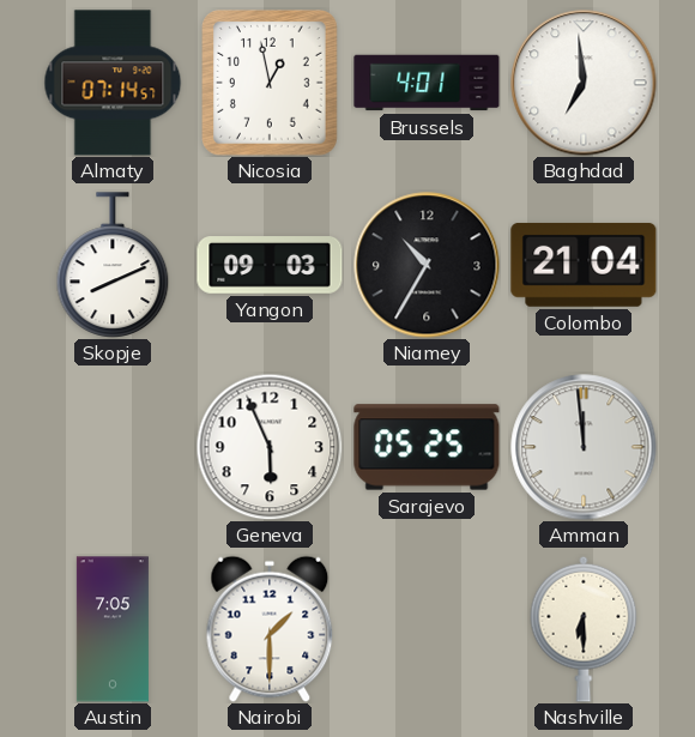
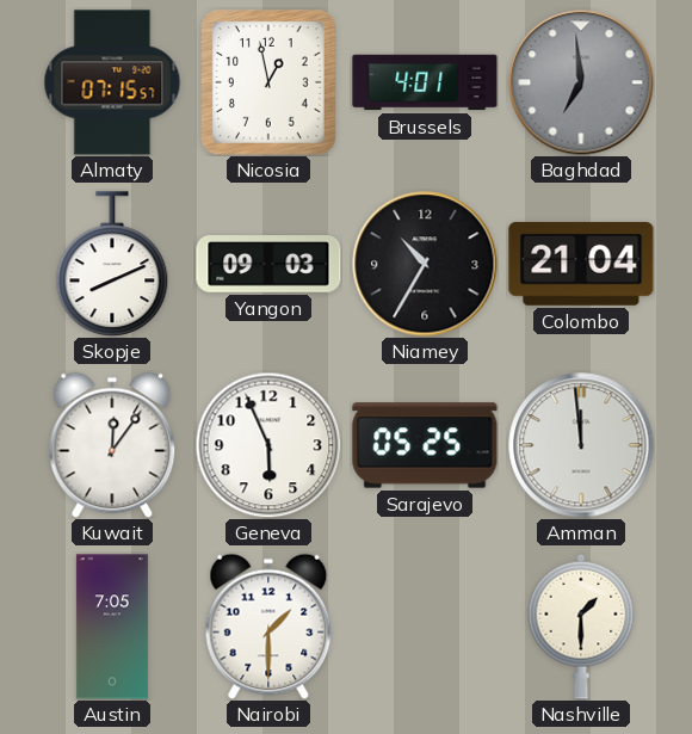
Almaty: 07:14 -> 07:15 (112, 82)
Baghdad dial: white -> grey (581, 82)
Kuwait: none -> 12:06 (112, 445)
Nashville: 6:30 -> 1:30 (581, 627)
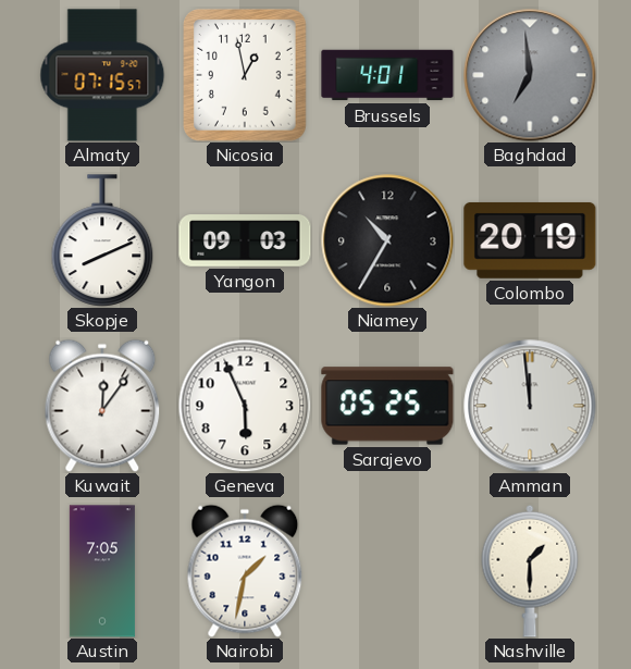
Colombo: 21:04 -> 20:19 (530, 240)
Nairobi: 1:30 -> 1:32 (245, 571)
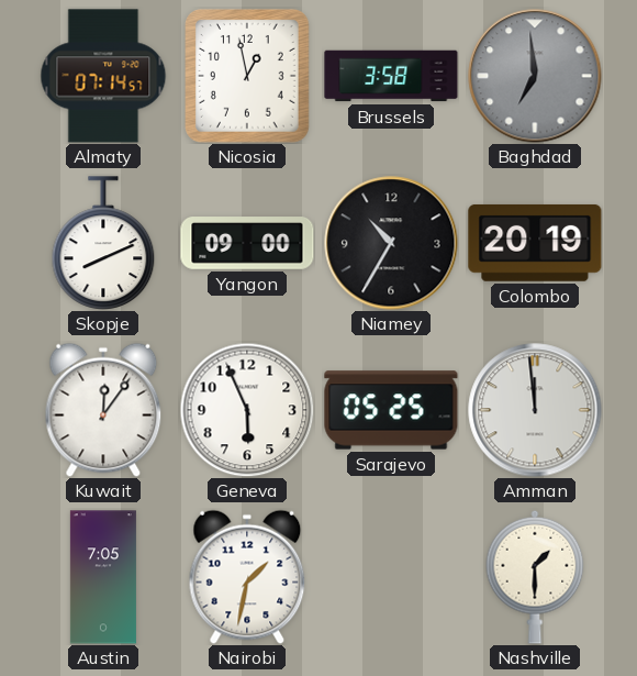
Almaty: 07:15 -> 07:14 (103, 76)
Brussels: 4:01 -> 3:58 (391, 76)
Yangon: 09:03 -> 09:00 (247, 243)
